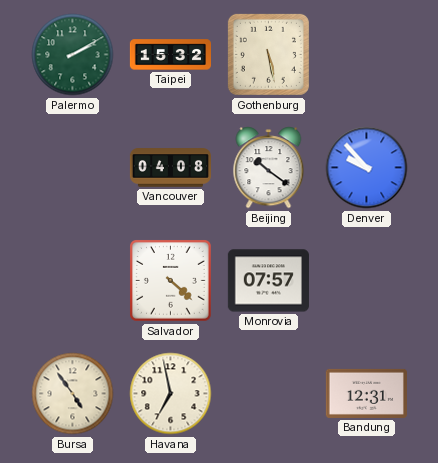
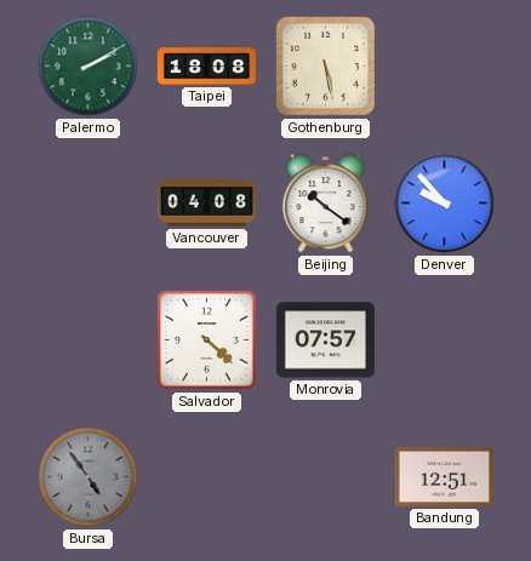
Taipei: 15:32 -> 18:08 (206, 67)
Bursa dial: cream -> grey (88, 477)
Havana: 6:58 -> none (171, 394)
Bandung: 12:31 -> 12:51 (444, 476)
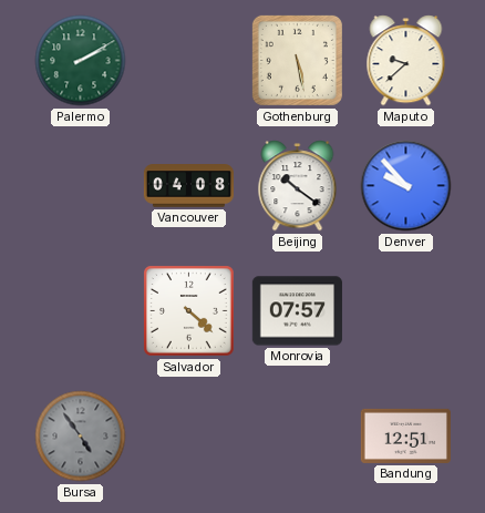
Taipei: 18:08 -> none (206, 67)
Maputo: none -> 9:38 (406, 61)
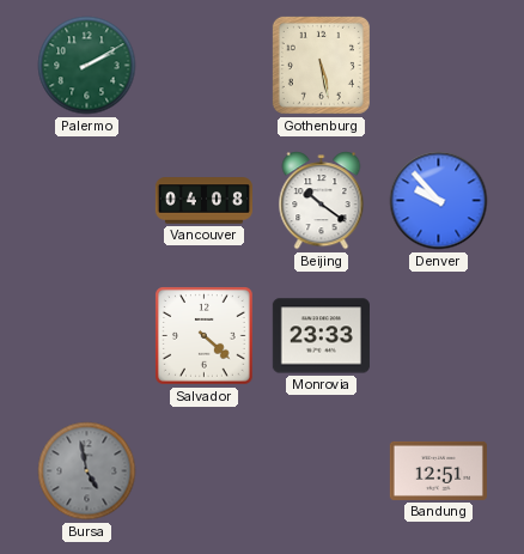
Maputo: 9:38 -> none (406, 61)
Monrovia: 07:57 -> 23:33 (321, 336)
Bursa: 4:54 -> 4:58 (87, 471)
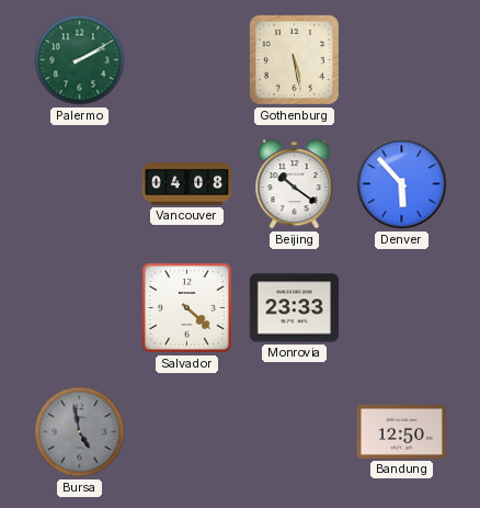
Denver: 9:53 -> 5:53 (402, 184)
Bandung: 12:51 -> 12:50 (401, 431)
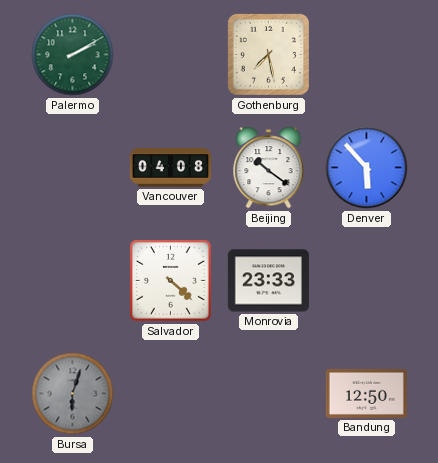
Gothenburg: 5:28 -> 7:28 (268, 54)
Bursa: 4:58 -> 6:03 (73, 394)
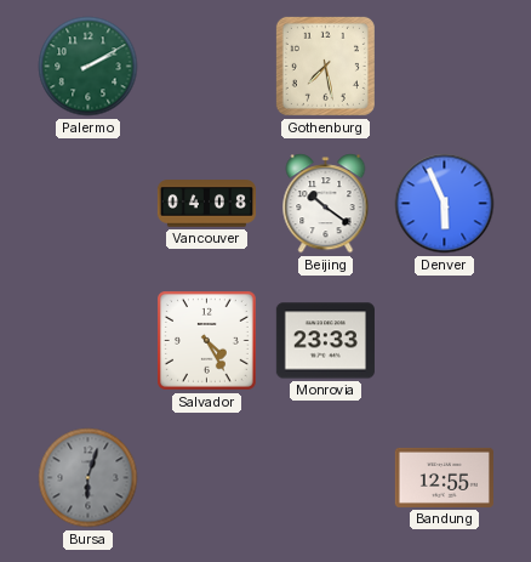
Denver: 5:53 -> 5:56 (445, 204)
Salvador: 4:22 -> 4:25 (207, 341)
Bandung: 12:50 -> 12:55 (444, 477)
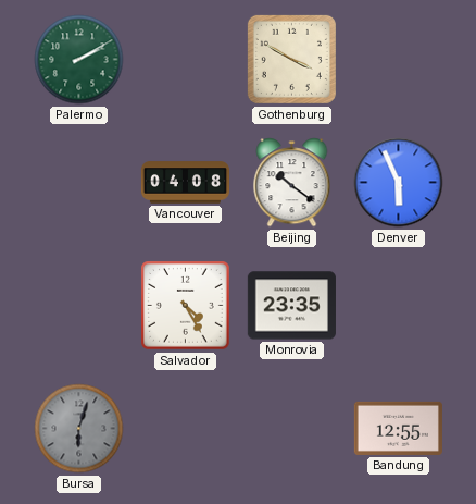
Gothenburg: 7:28 -> 3:50 (291, 59)
Monrovia: 23:33 -> 23:35 (291, 306)
